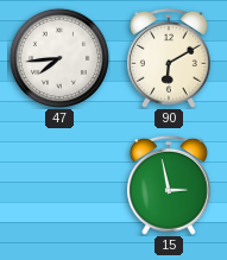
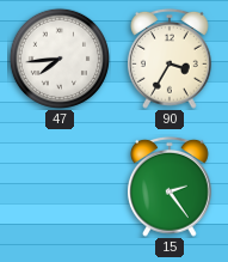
90: 6:10 -> 3:35 (171, 59)
15: 2:58 -> 2:24 (171, 187)
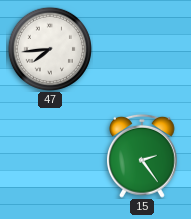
90: 3:35 -> none (171, 59)
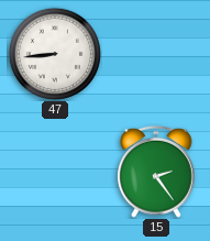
47: 7:44 -> 8:44 (54, 53)
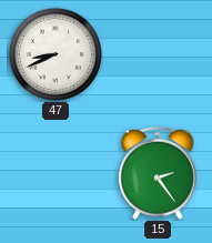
47: 8:44 -> 8:41 (54, 53)
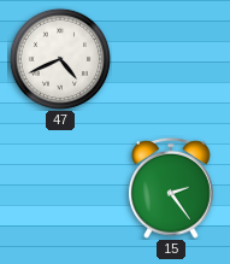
47: 8:41 -> 4:41 (59, 58)
